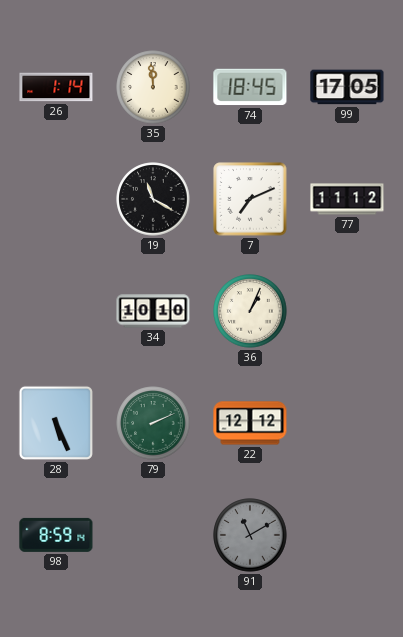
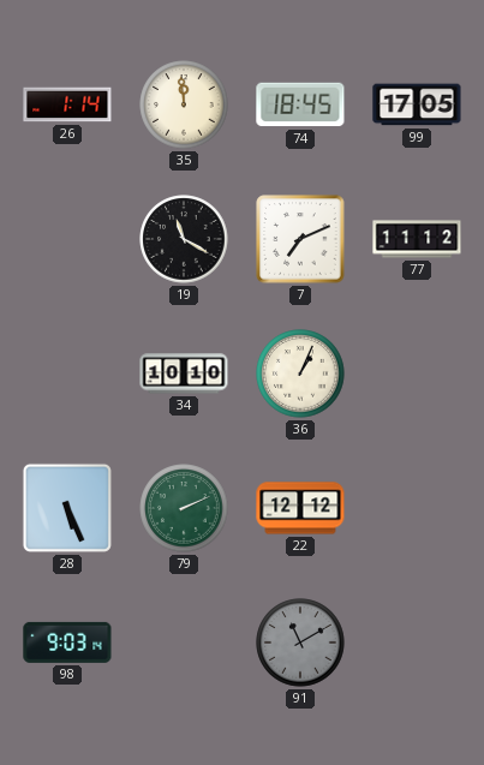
98: 8:59 -> 9:03 (67, 643)
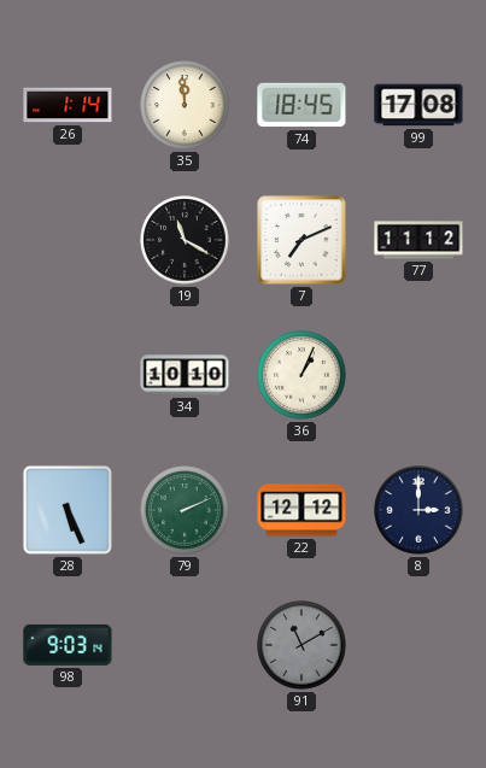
99: 17:05 -> 17:08 (418, 105)
8: none -> 3:00 (418, 510)
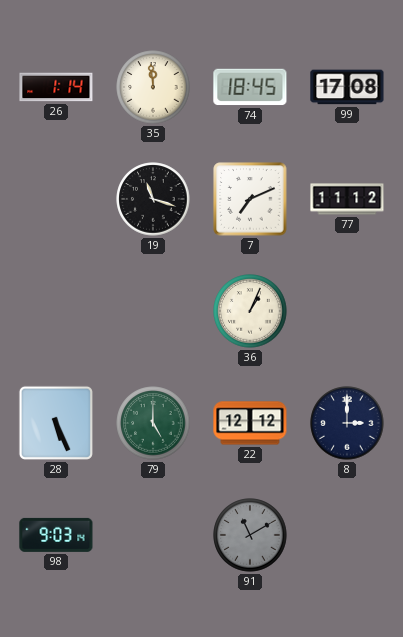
19: 11:20 -> 11:18 (153, 199)
34: 10:10 -> none (185, 375)
79: 2:11 -> 5:00 (153, 423)
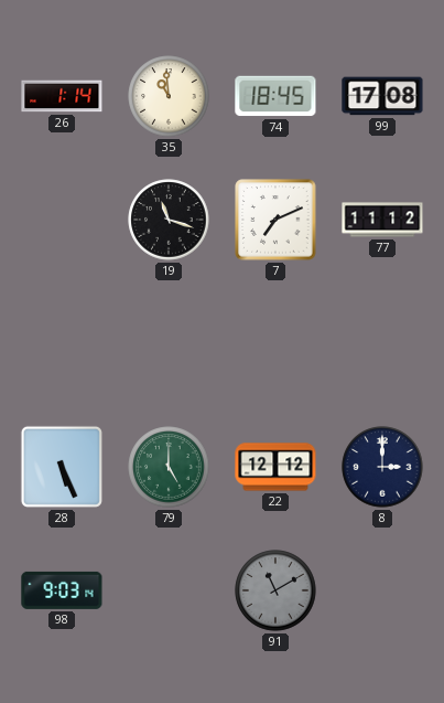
35: 11:59 -> 10:59 (169, 96)
36: 1:04 -> none (250, 311)
